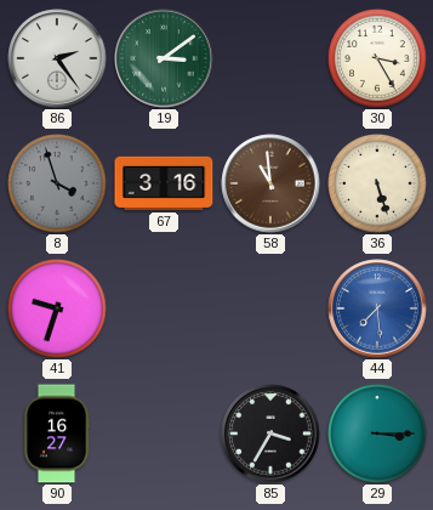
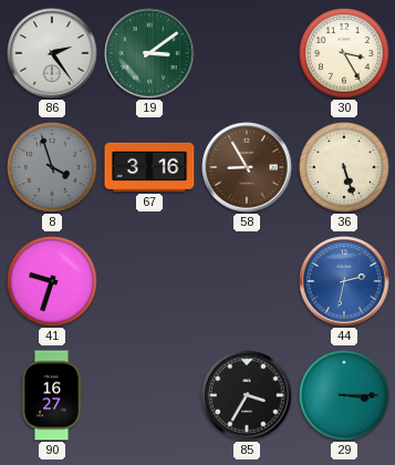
58: 10:59 -> 8:55 (247, 167)
44: 7:29 -> 2:32 (344, 281)
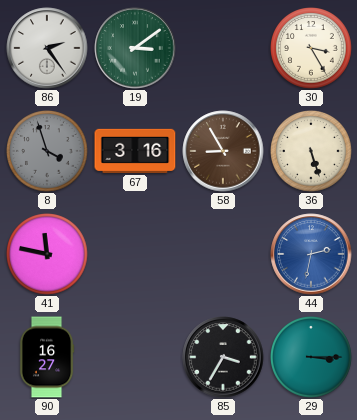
41: 9:33 -> 11:47 (48, 255)
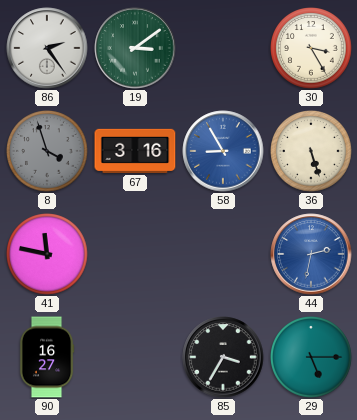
58 dial: brown -> blue (223, 151)
29: 3:15 -> 5:15 (312, 358)
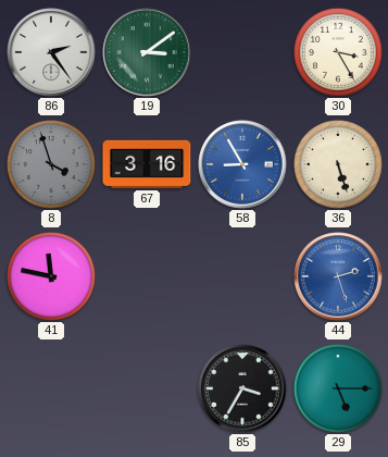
44: 2:32 -> 2:27 (338, 276)
90: 16:27 -> none (47, 357)
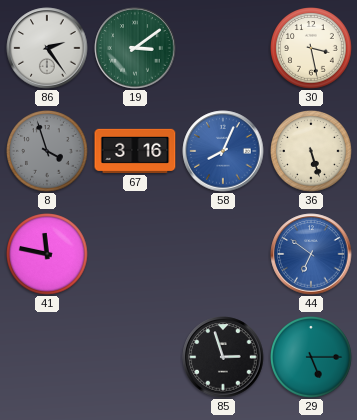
30: 3:25 -> 3:28 (312, 49)
58: 8:55 -> 8:04 (223, 151)
44: 2:27 -> 6:51 (311, 254)
85: 3:35 -> 2:57 (223, 357)
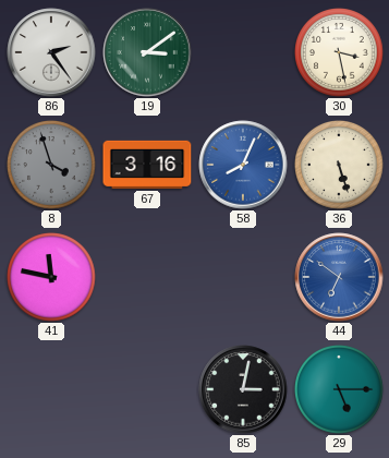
85: 2:57 -> 3:02 (243, 389)
